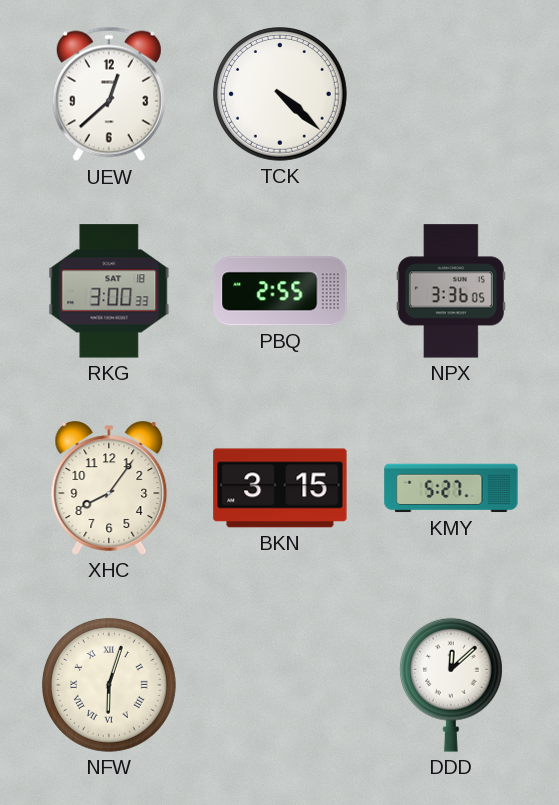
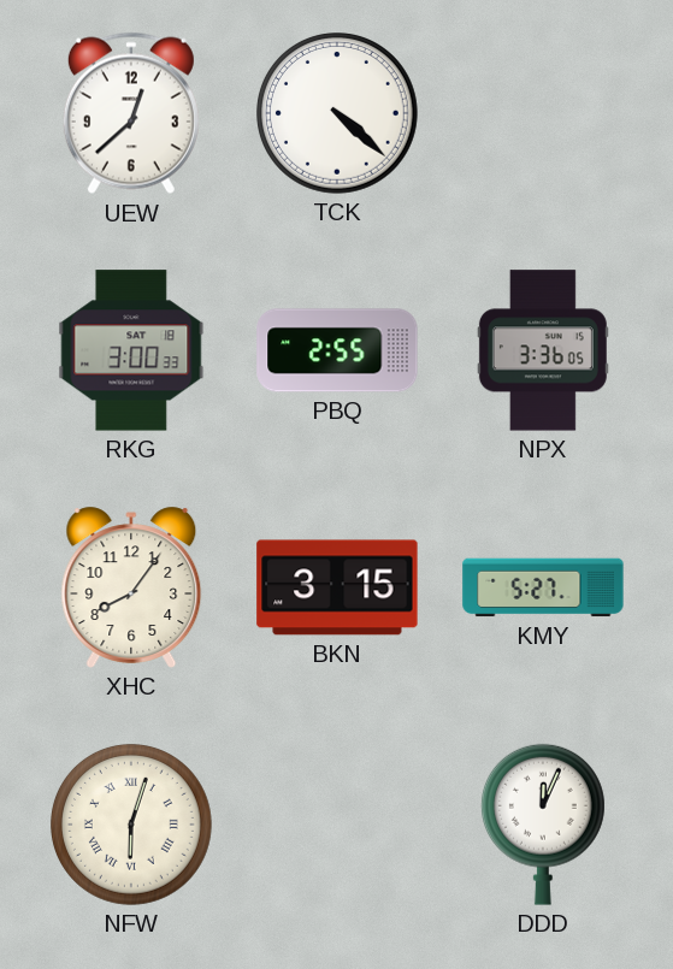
DDD: 12:08 -> 12:04 (543, 825)
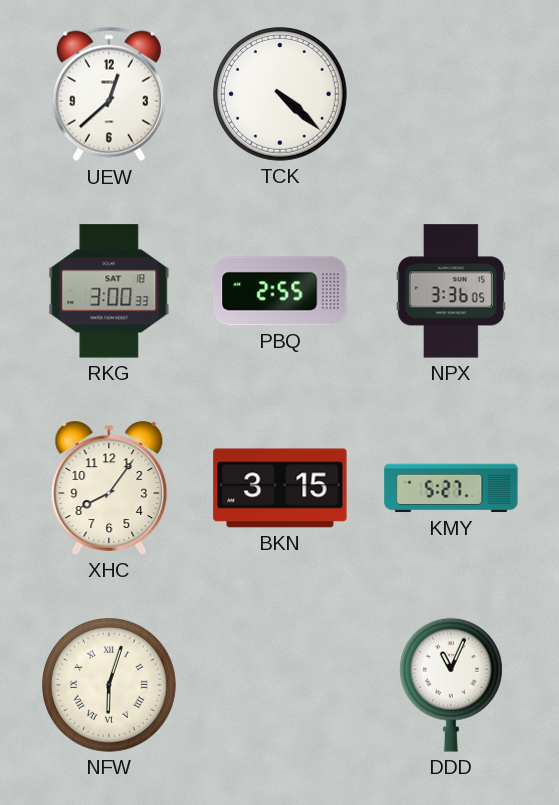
DDD: 12:04 -> 11:04 (451, 685)
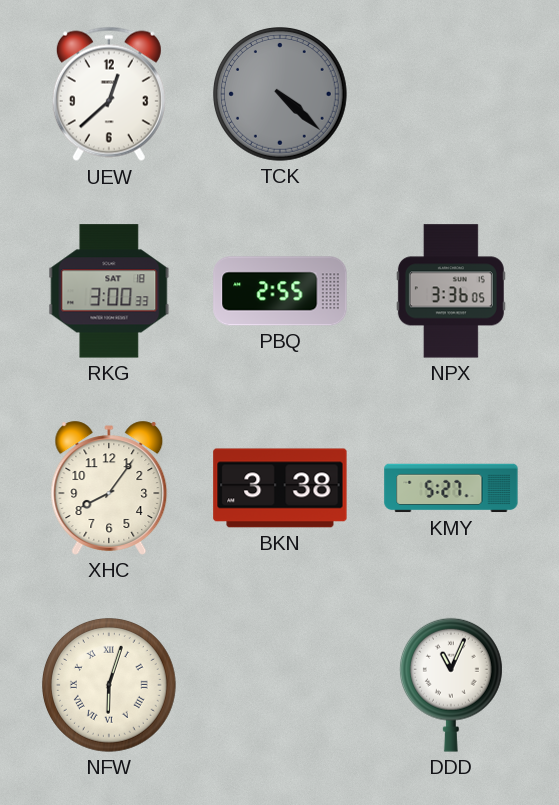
TCK dial: white -> grey (281, 95)
BKN: 3:15 -> 3:38 (280, 488)
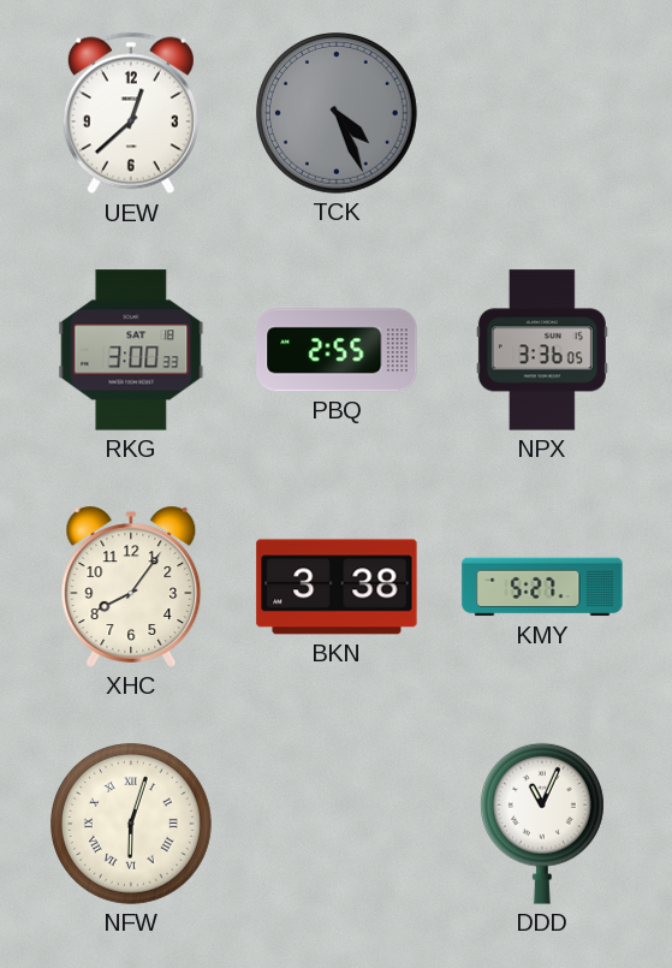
TCK: 4:22 -> 4:26 (338, 114)
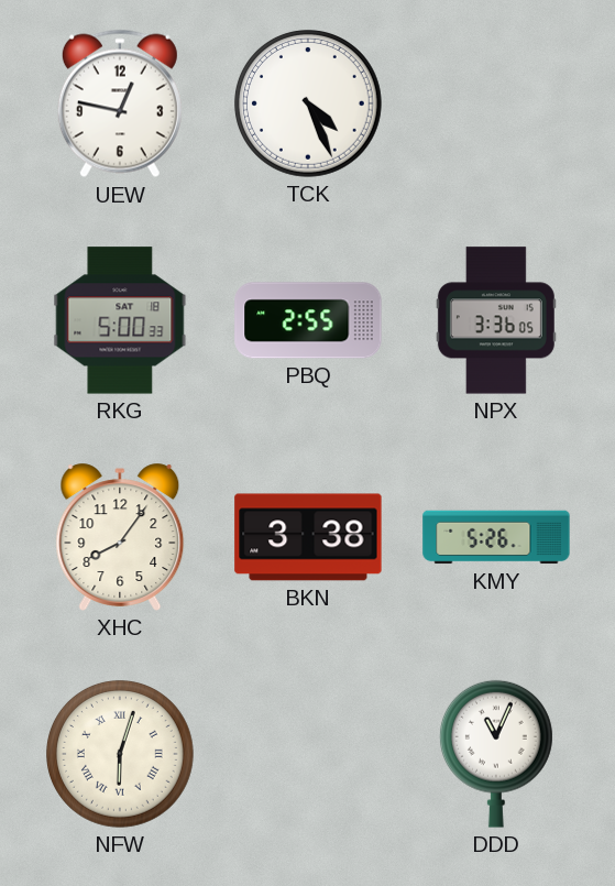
UEW: 12:38 -> 12:47 (120, 103)
TCK dial: grey -> white (309, 105)
RKG: 3:00 -> 5:00 (120, 320)
KMY: 5:27 -> 5:26 (496, 537)
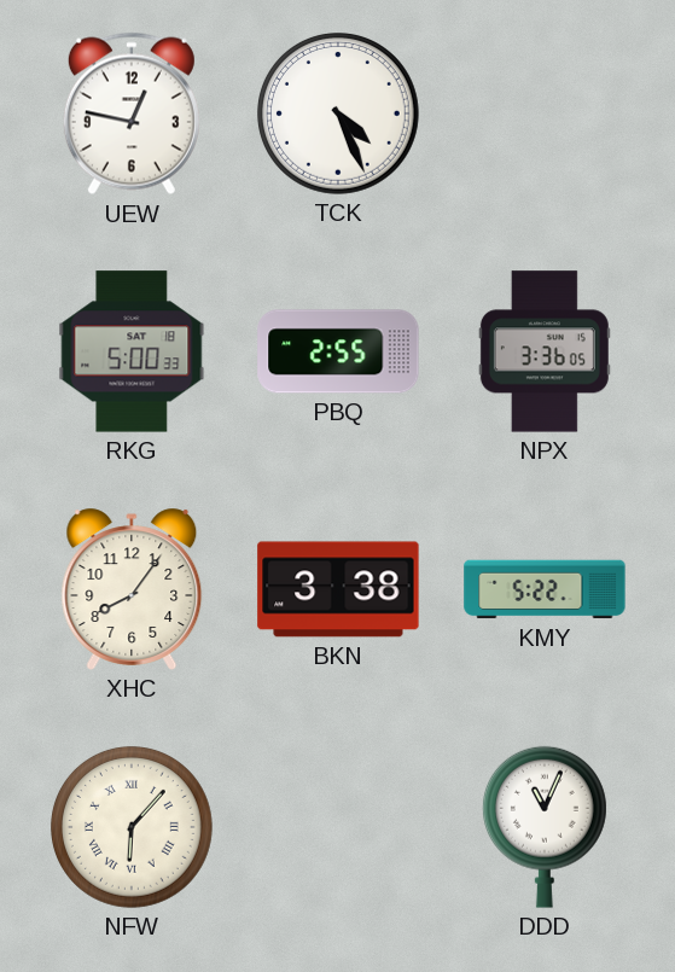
KMY: 5:26 -> 5:22 (545, 589)
NFW: 6:03 -> 6:07 (133, 828)
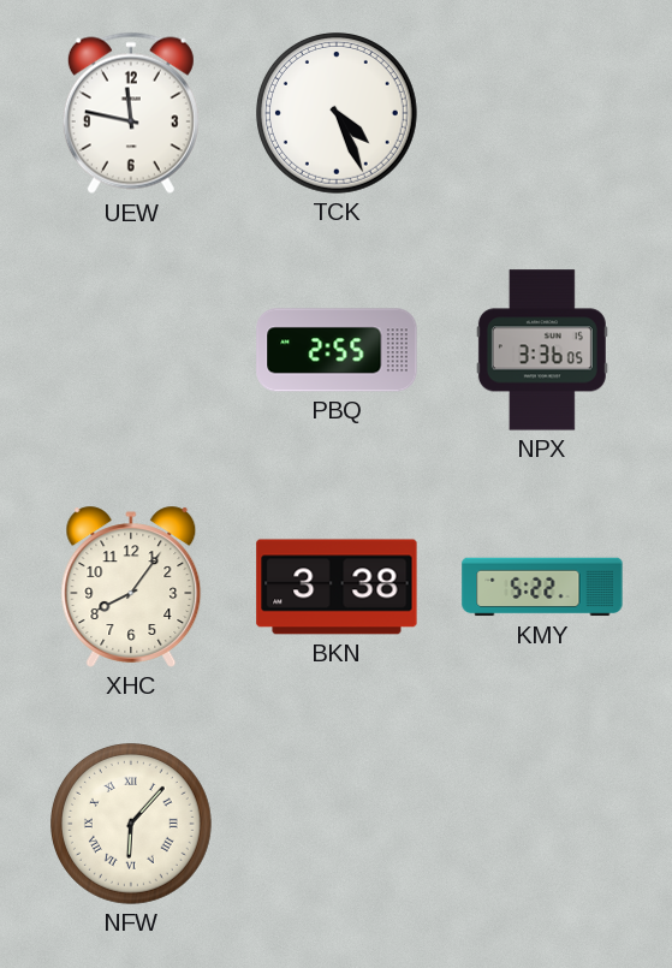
UEW: 12:47 -> 11:47 (131, 113)
RKG: 5:00 -> none (132, 351)
DDD: 11:04 -> none (545, 827)
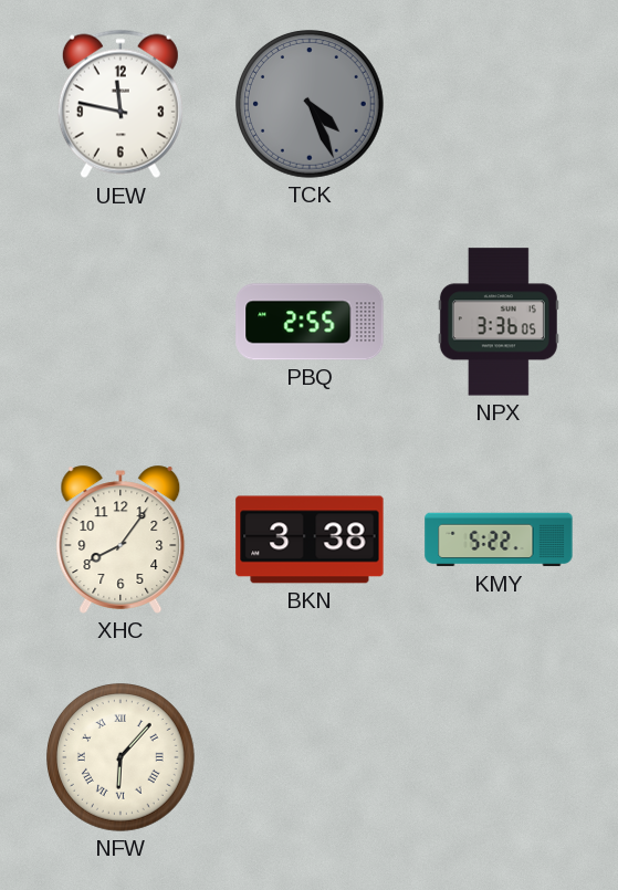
TCK dial: white -> grey (311, 105)
